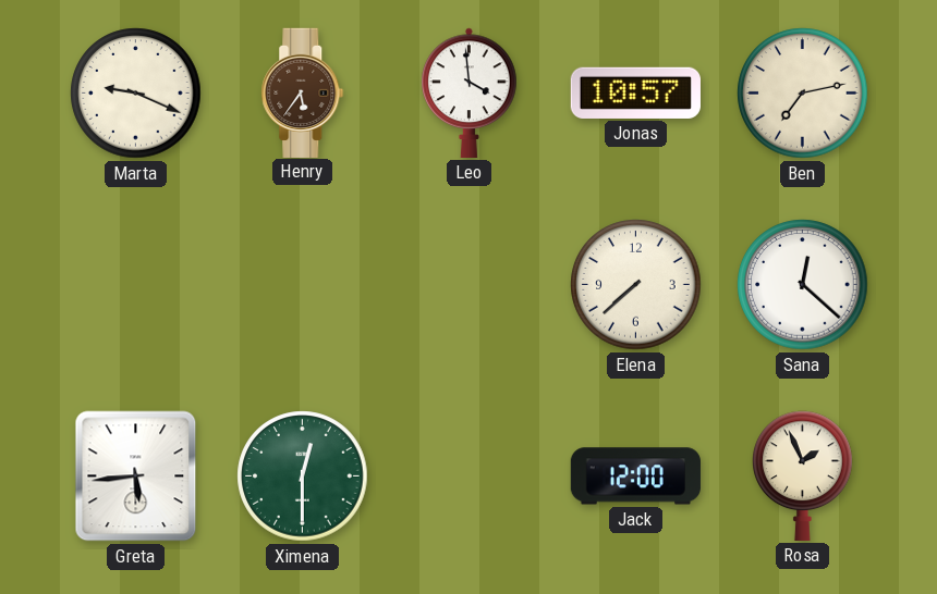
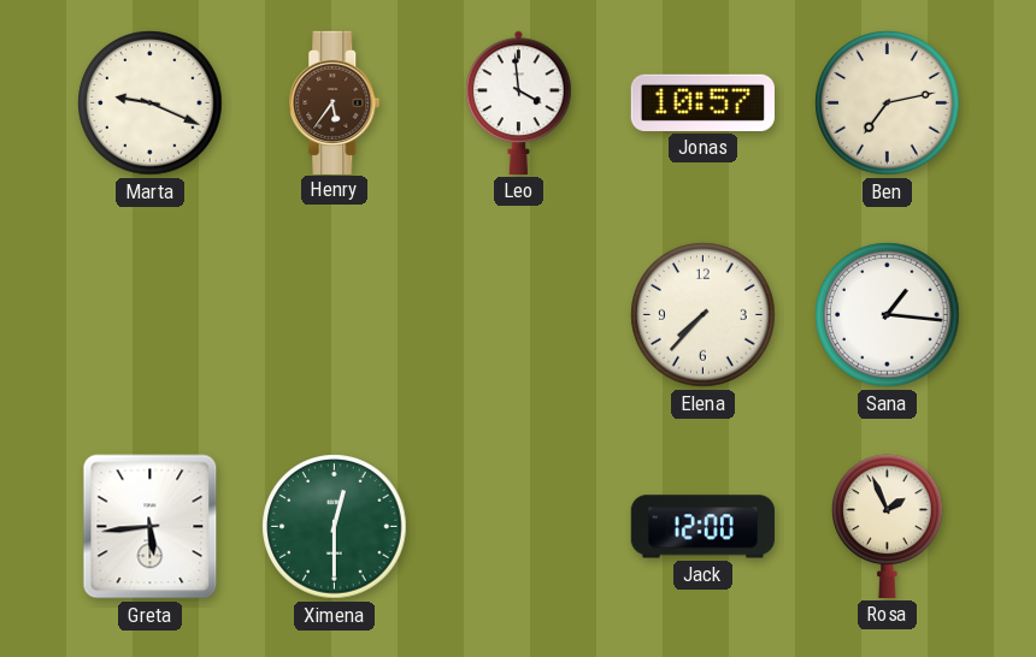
Elena: 7:38 -> 7:37 (704, 315)
Sana: 12:22 -> 1:16 (888, 315)
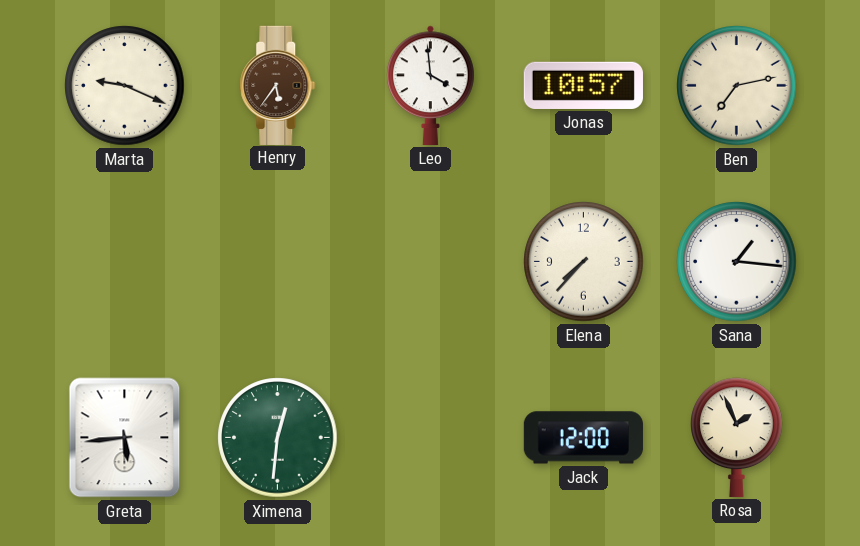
Ximena: 12:30 -> 12:31 (278, 438)
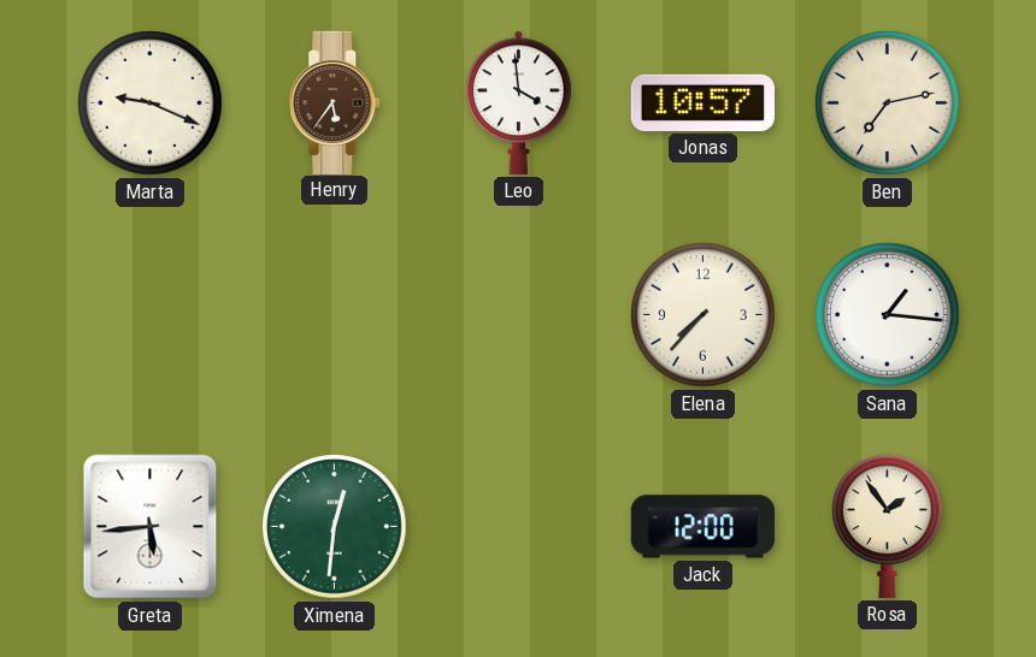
Rosa: 1:56 -> 1:54 (888, 526)
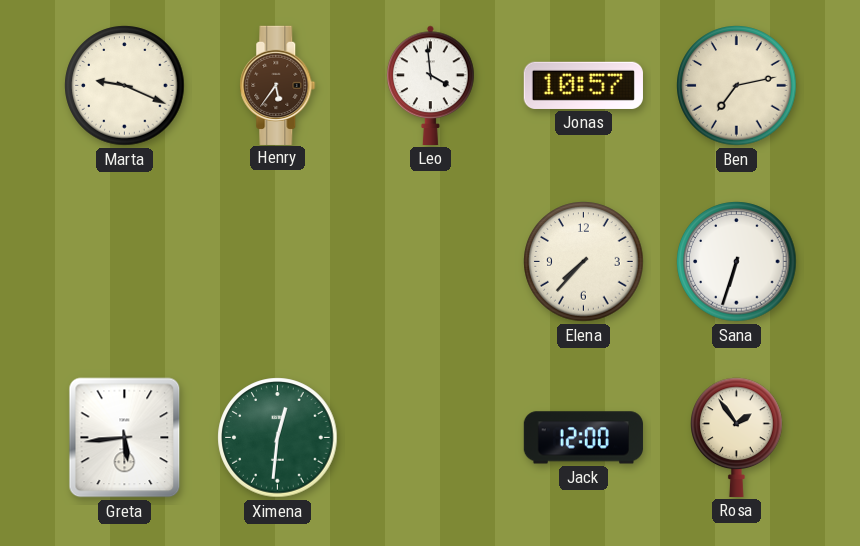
Sana: 1:16 -> 6:33 (737, 262)
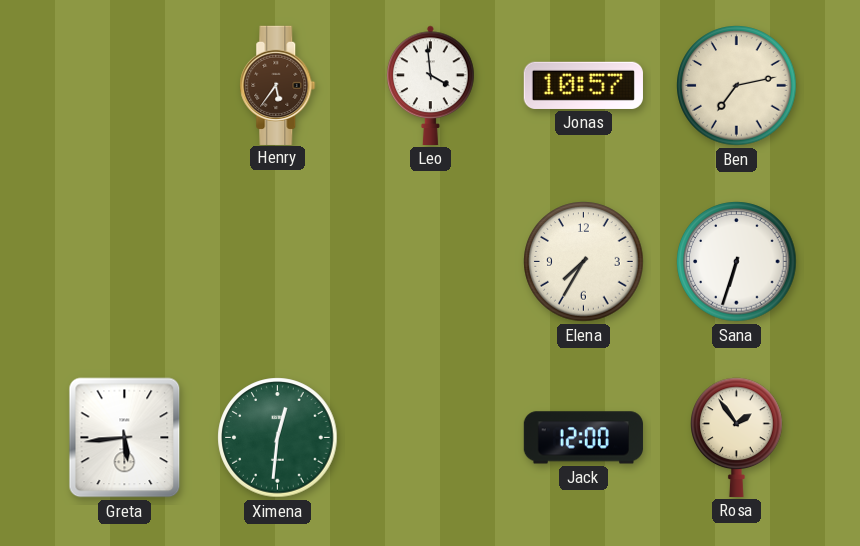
Marta: 9:19 -> none (125, 86)
Elena: 7:37 -> 7:35 (584, 262)
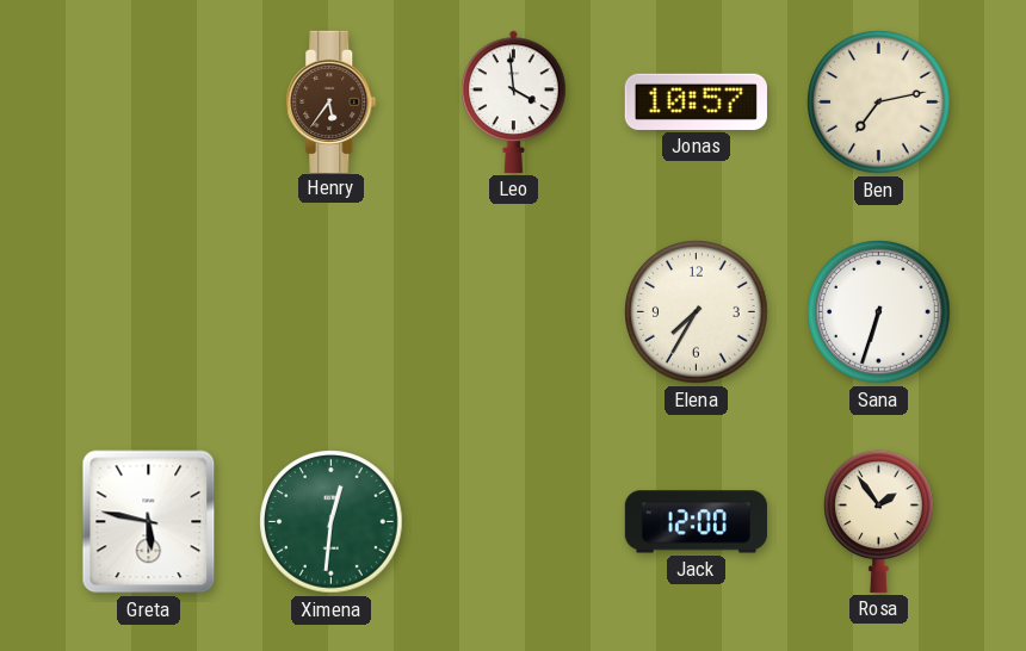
Greta: 5:44 -> 5:47 (149, 522)
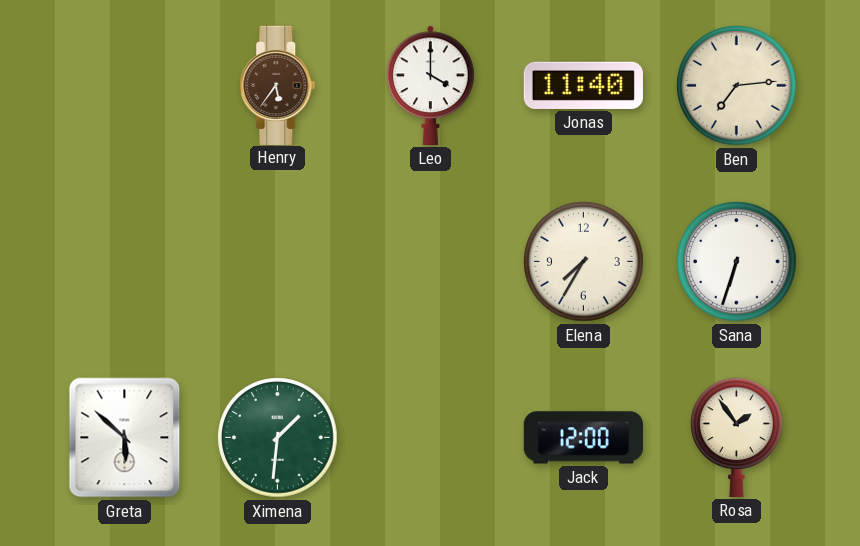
Leo: 3:59 -> 4:00 (431, 85)
Jonas: 10:57 -> 11:40 (583, 85)
Ben: 7:13 -> 7:14 (737, 86)
Greta: 5:47 -> 5:52 (125, 438)
Ximena: 12:31 -> 1:31 (278, 438)
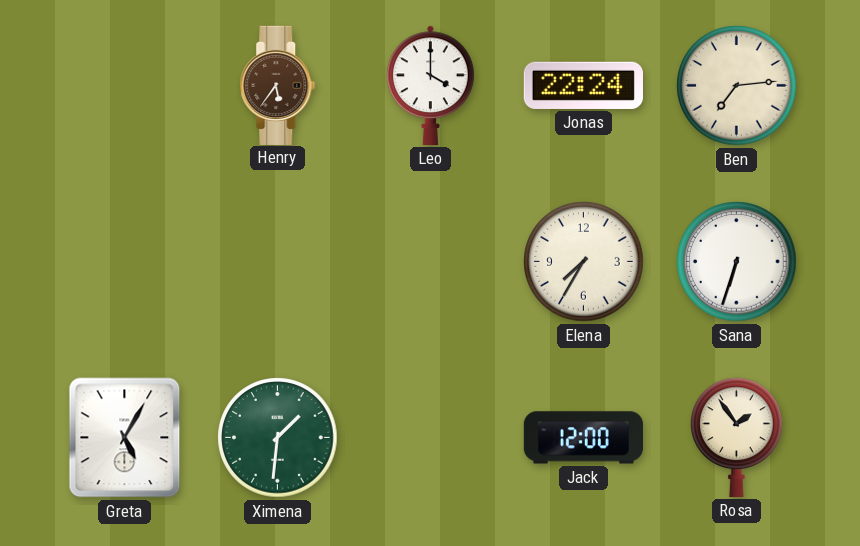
Jonas: 11:40 -> 22:24 (583, 85)
Greta: 5:52 -> 5:05 (125, 438)
